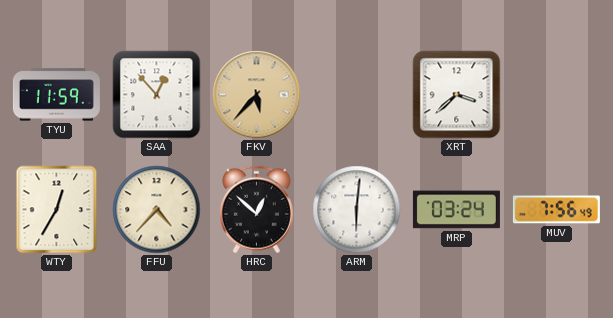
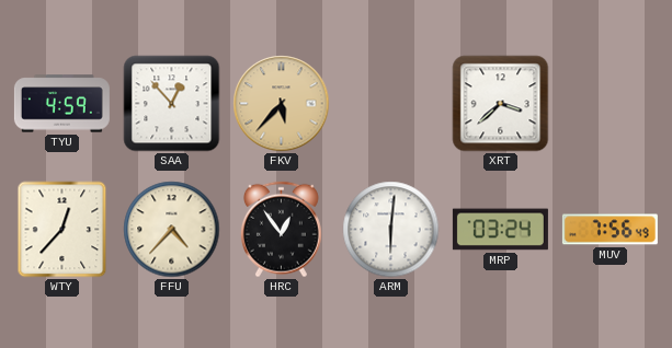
TYU: 11:59 -> 4:59 (61, 104)
WTY: 12:35 -> 12:37 (62, 230)
HRC: 12:52 -> 12:54 (281, 230)
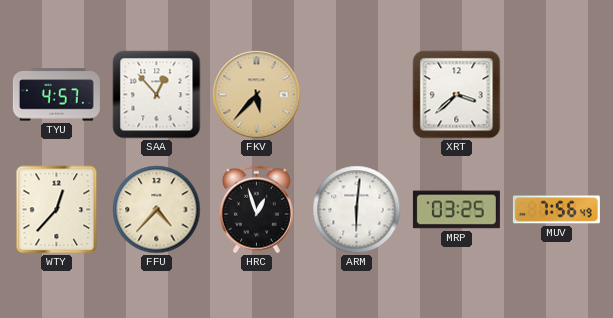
TYU: 4:59 -> 4:57 (56, 95)
HRC: 12:54 -> 12:57 (256, 210)
MRP: 03:24 -> 03:25 (456, 210)
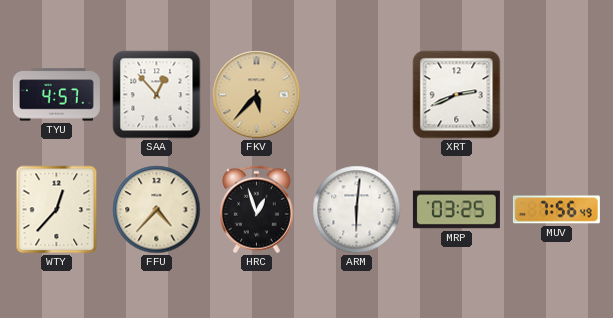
XRT: 3:38 -> 2:41 (457, 95)
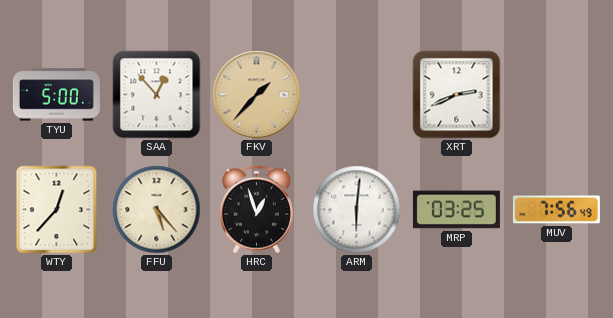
TYU: 4:57 -> 5:00 (56, 95)
FKV: 5:37 -> 1:37 (257, 95)
FFU: 4:37 -> 5:23 (157, 210)
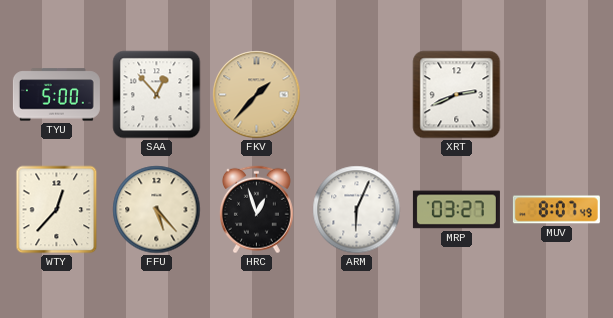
ARM: 6:01 -> 6:04 (357, 210)
MRP: 03:25 -> 03:27 (456, 210)
MUV: 7:56 -> 8:07 (556, 210)
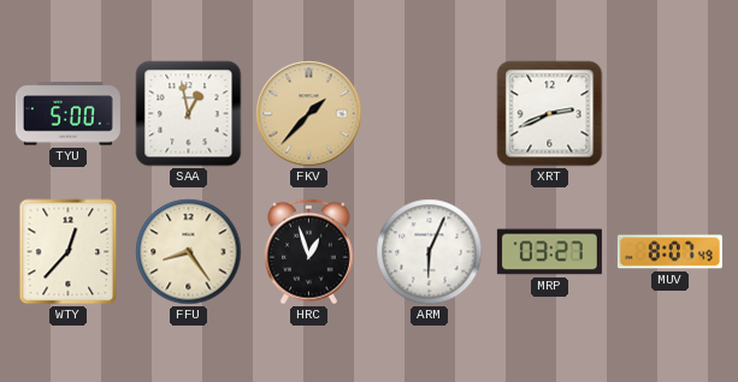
SAA: 12:53 -> 12:58 (189, 114)
FFU: 5:23 -> 8:24 (189, 252)
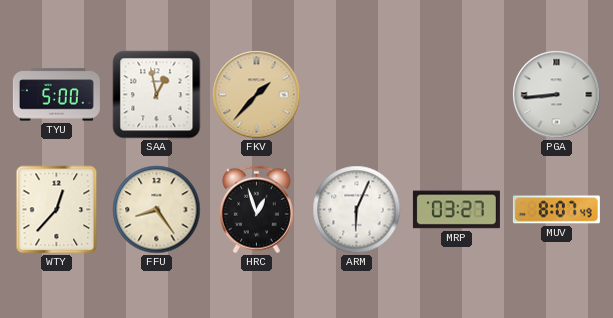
XRT: 2:41 -> none (550, 114)
PGA: none -> 8:44 (557, 95)
